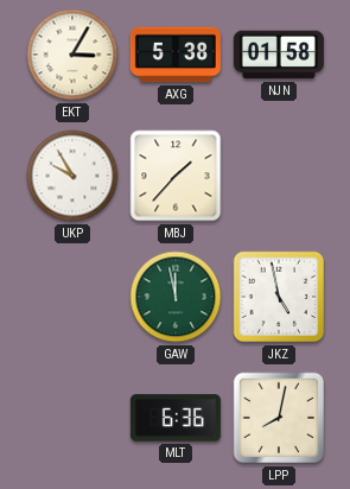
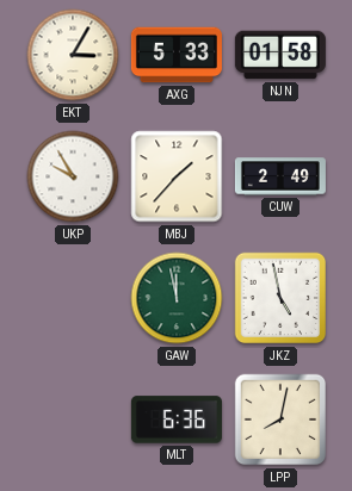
AXG: 5:38 -> 5:33 (177, 55)
CUW: none -> 2:49 (280, 176)
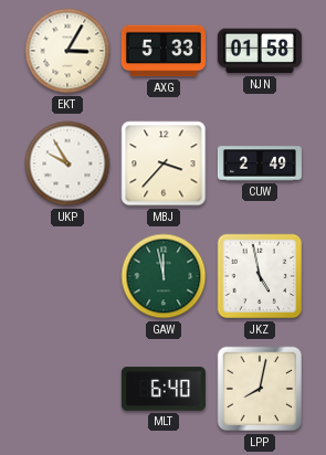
MBJ: 1:37 -> 3:37 (164, 163)
MLT: 6:36 -> 6:40 (164, 389)
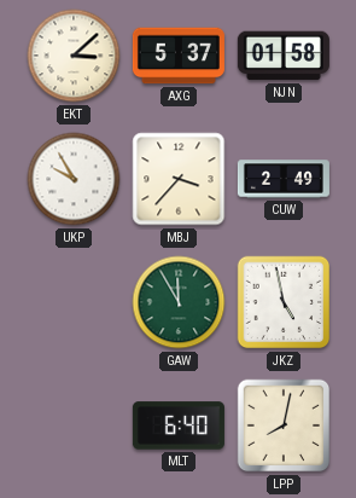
EKT: 3:05 -> 3:08 (74, 56)
AXG: 5:33 -> 5:37 (179, 56)
GAW: 11:58 -> 11:55 (179, 302)
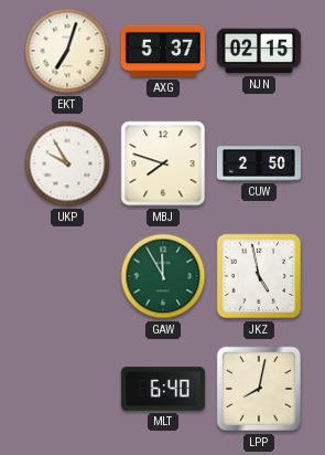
EKT: 3:08 -> 7:03 (67, 51)
NJN: 01:58 -> 02:15 (259, 51)
MBJ: 3:37 -> 7:48 (163, 163)
CUW: 2:49 -> 2:50 (259, 163)
